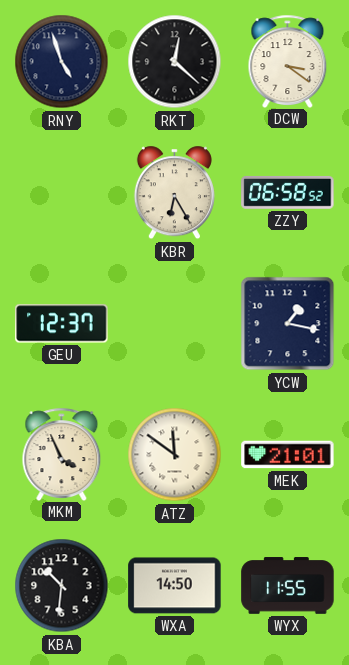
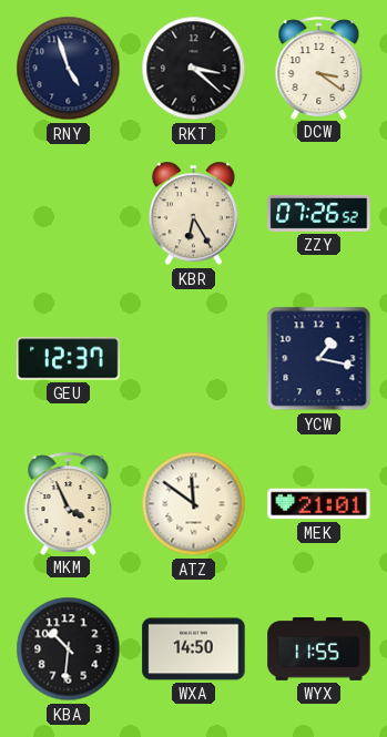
RKT: 12:22 -> 3:22 (194, 69)
ZZY: 06:58 -> 07:26 (319, 214)
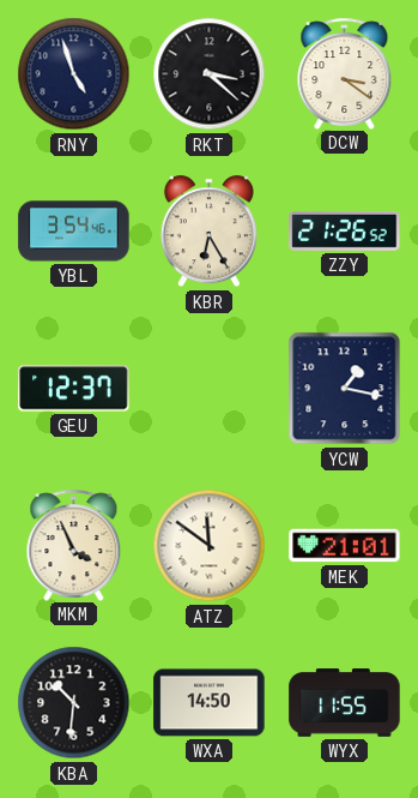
YBL: none -> 3:54 (74, 232)
ZZY: 07:26 -> 21:26 (345, 232)
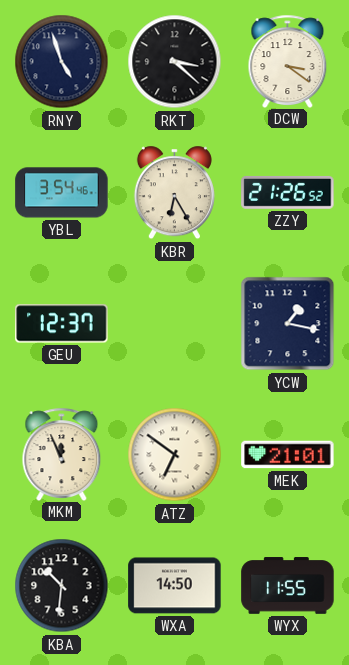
MKM: 3:56 -> 11:56 (62, 454)
ATZ: 11:51 -> 6:51 (175, 455)
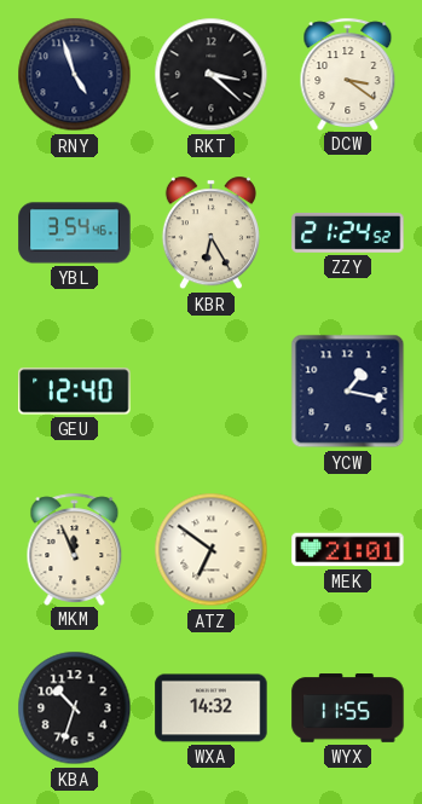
ZZY: 21:26 -> 21:24 (348, 233)
GEU: 12:37 -> 12:40 (75, 392)
KBA: 10:31 -> 10:33 (75, 708)
WXA: 14:50 -> 14:32 (212, 708)
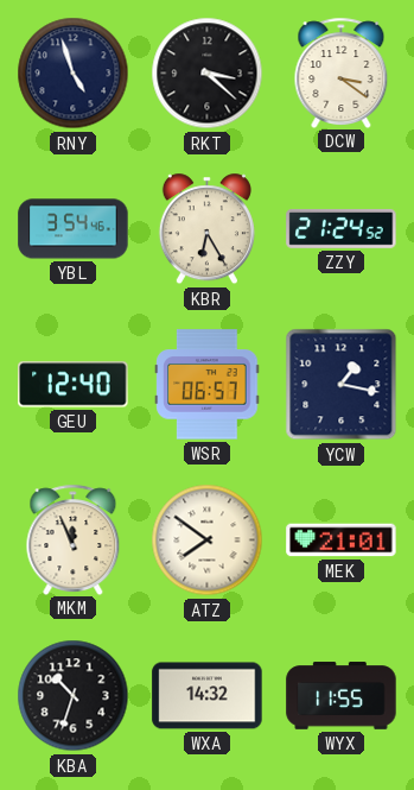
WSR: none -> 06:57 (208, 385)
ATZ: 6:51 -> 7:51 (208, 541)
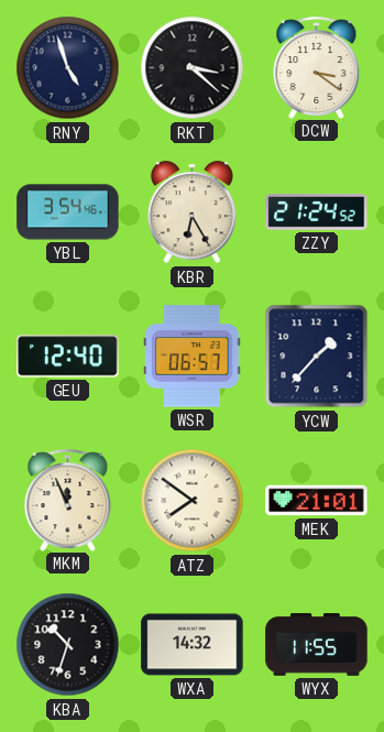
YCW: 1:17 -> 1:37 (317, 357)
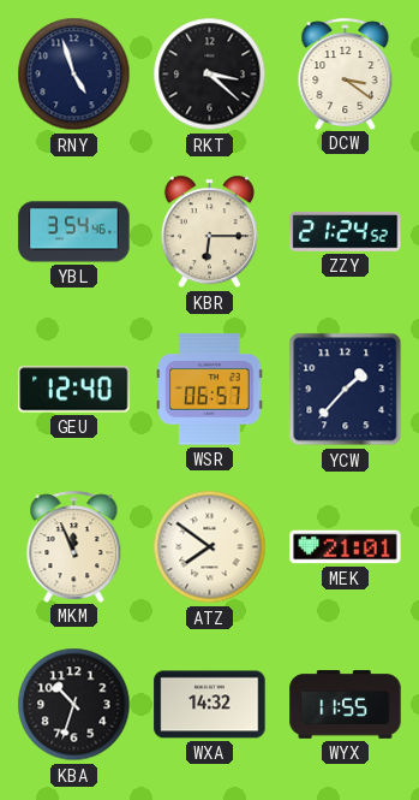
KBR: 6:25 -> 6:15 (209, 232)
